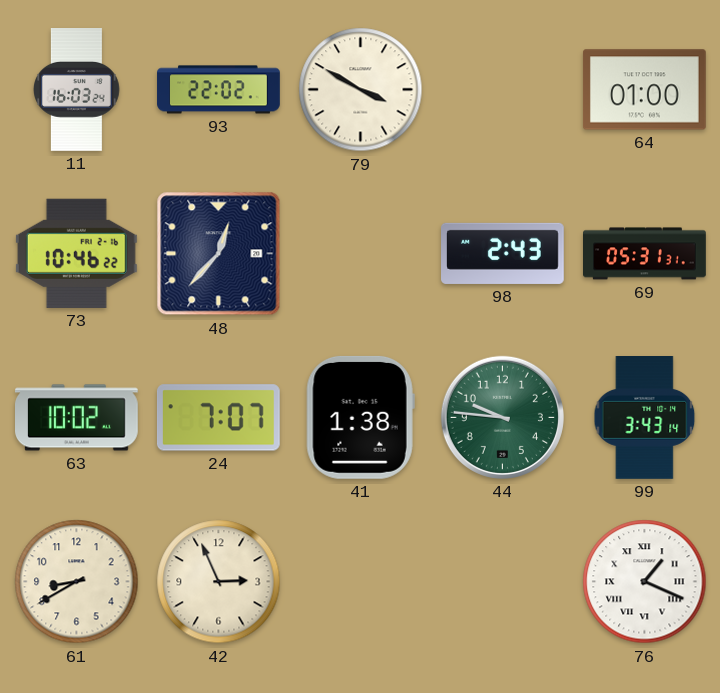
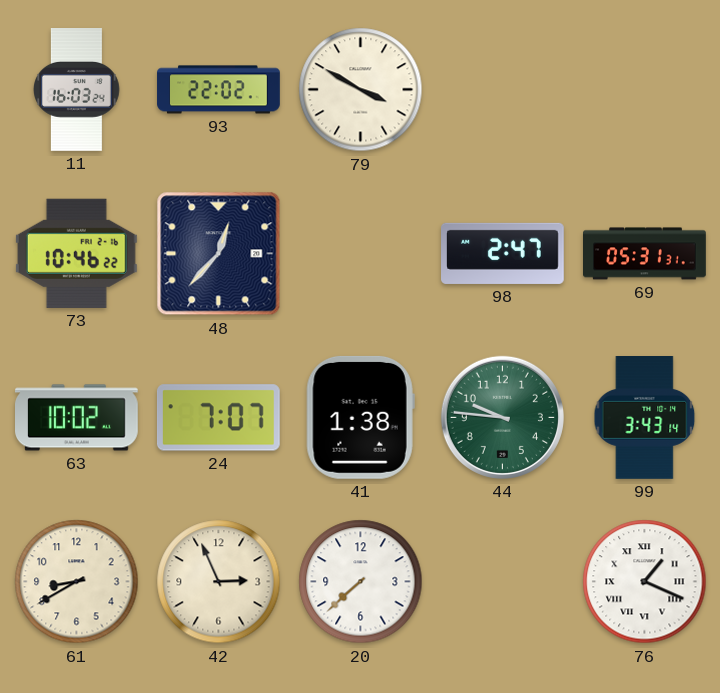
64: 01:00 -> none (644, 90)
98: 2:43 -> 2:47 (503, 253)
20: none -> 7:38 (361, 582)
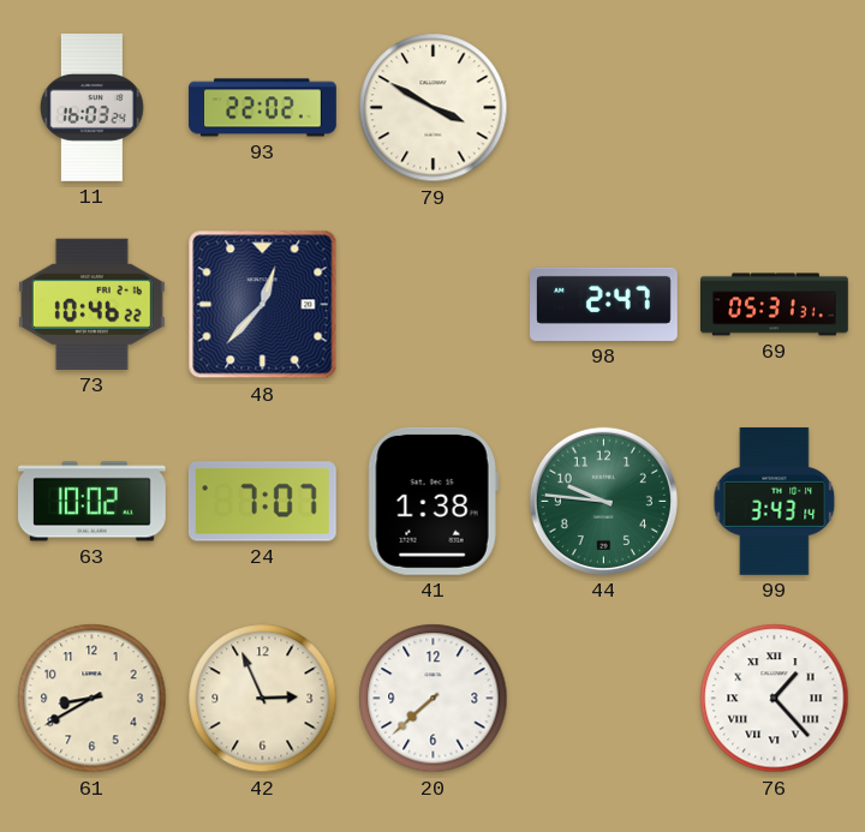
76: 1:19 -> 1:23 (775, 699)
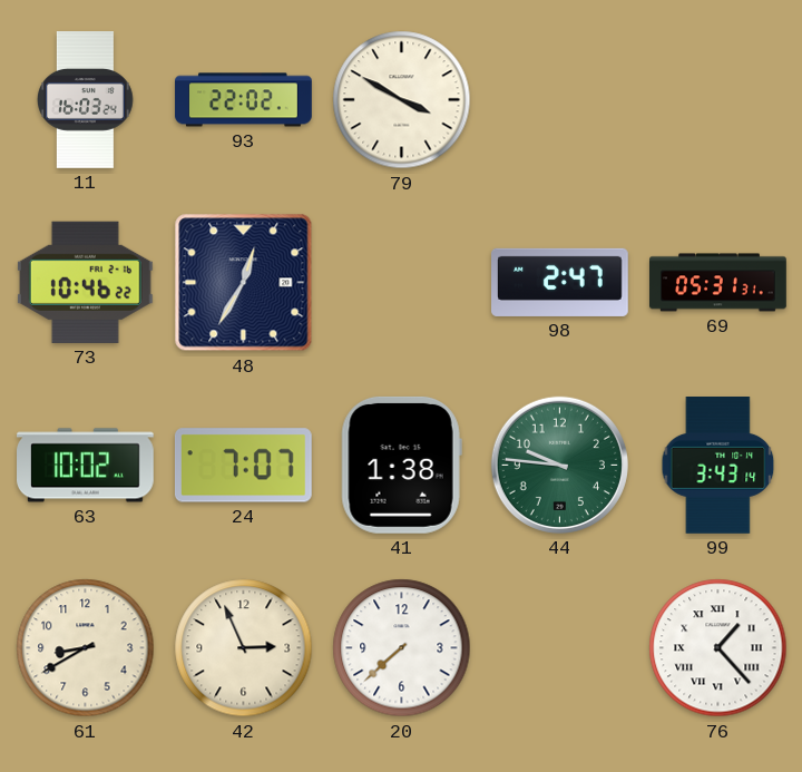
48: 12:37 -> 12:35 (244, 283)
